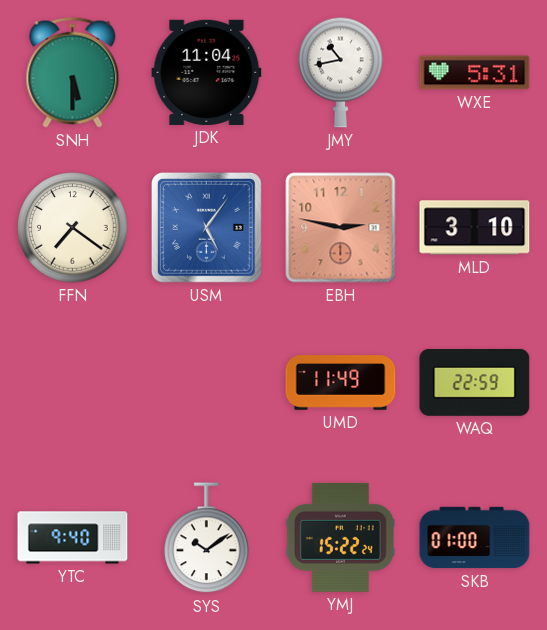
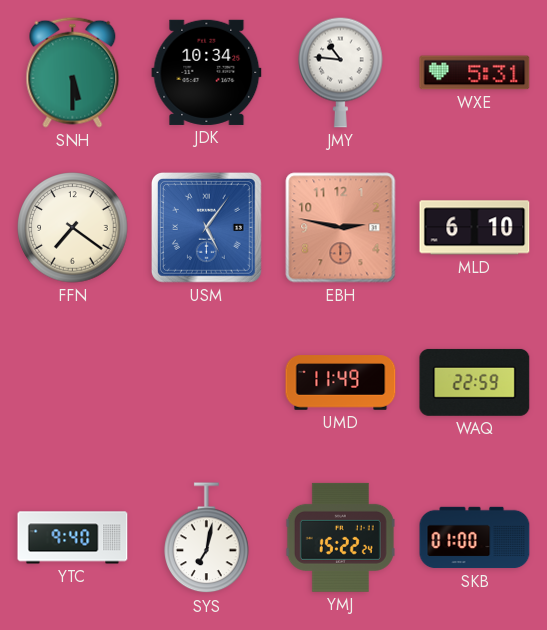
JDK: 11:04 -> 10:34 (207, 72)
JMY: 10:43 -> 10:46 (341, 72)
MLD: 3:10 -> 6:10 (475, 228)
SYS: 10:09 -> 7:02 (207, 538)
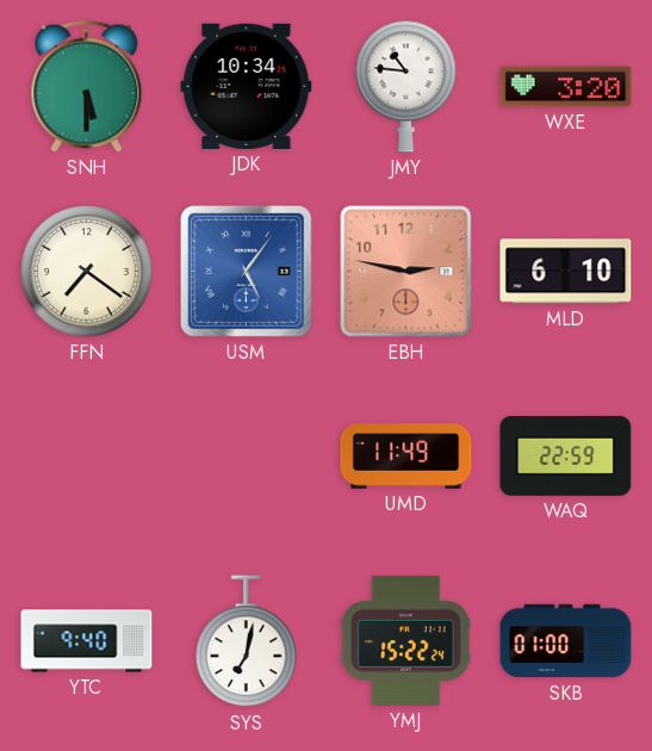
WXE: 5:31 -> 3:20 (566, 87)
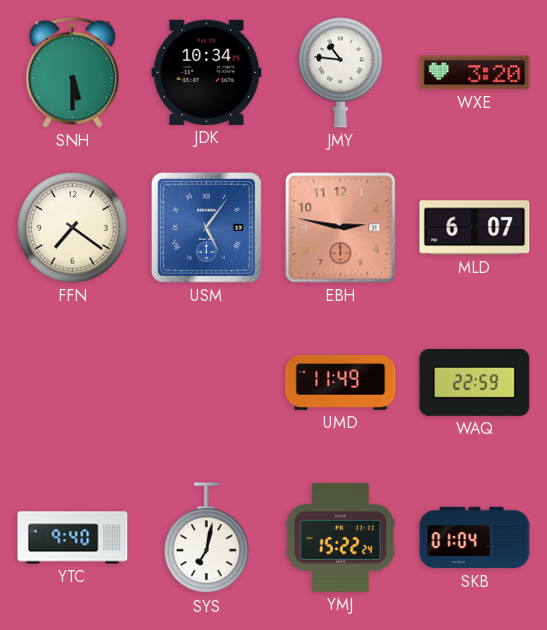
MLD: 6:10 -> 6:07 (475, 228)
SKB: 01:00 -> 01:04 (475, 538)
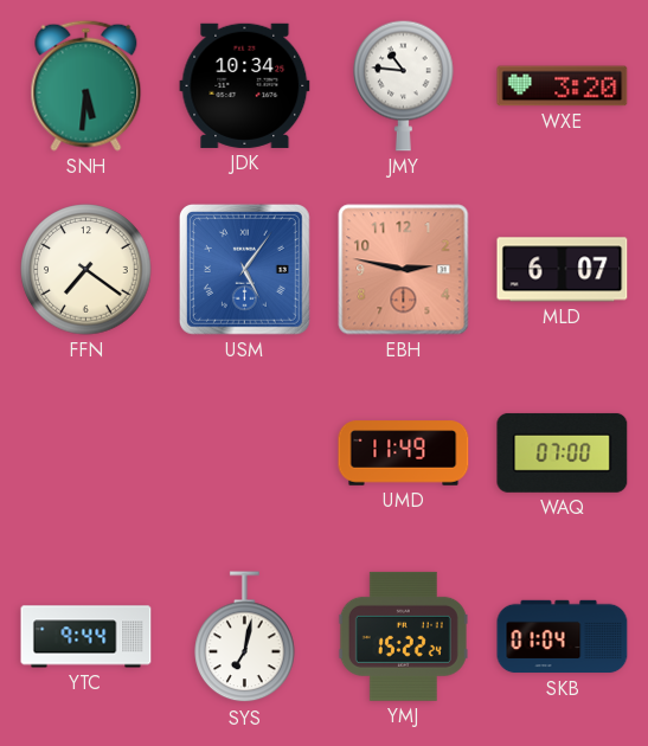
SNH: 5:30 -> 5:31 (86, 85)
WAQ: 22:59 -> 07:00 (563, 452)
YTC: 9:40 -> 9:44 (86, 637)
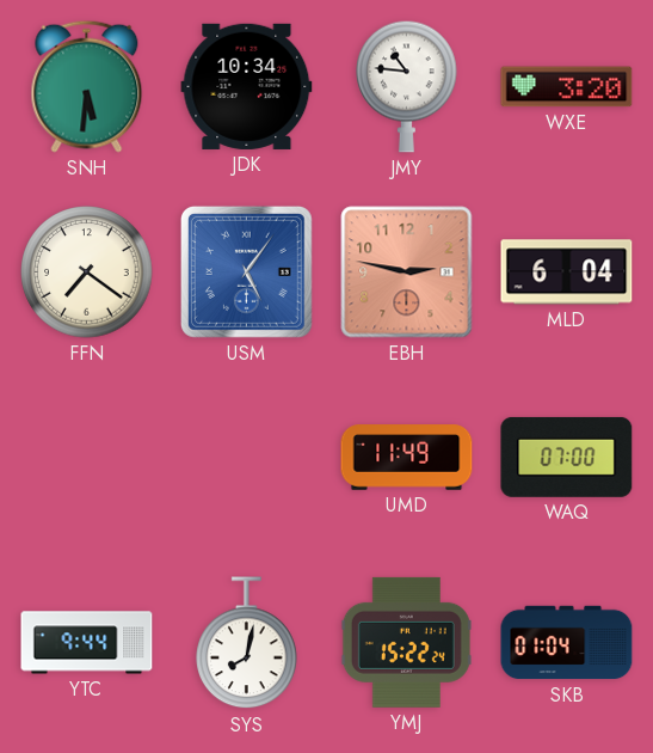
MLD: 6:07 -> 6:04 (567, 273)
SYS: 7:02 -> 8:02 (247, 643)
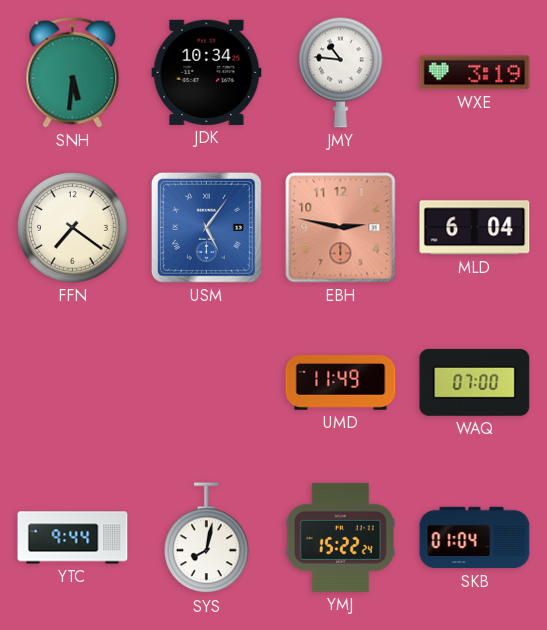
WXE: 3:20 -> 3:19 (475, 73)
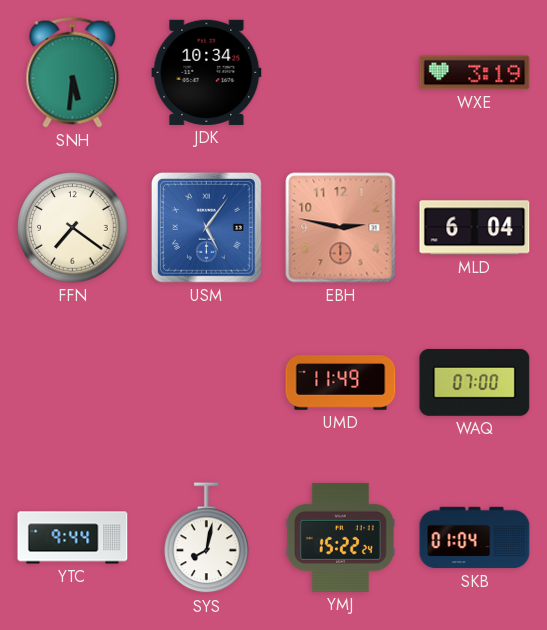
JMY: 10:46 -> none (341, 72)
